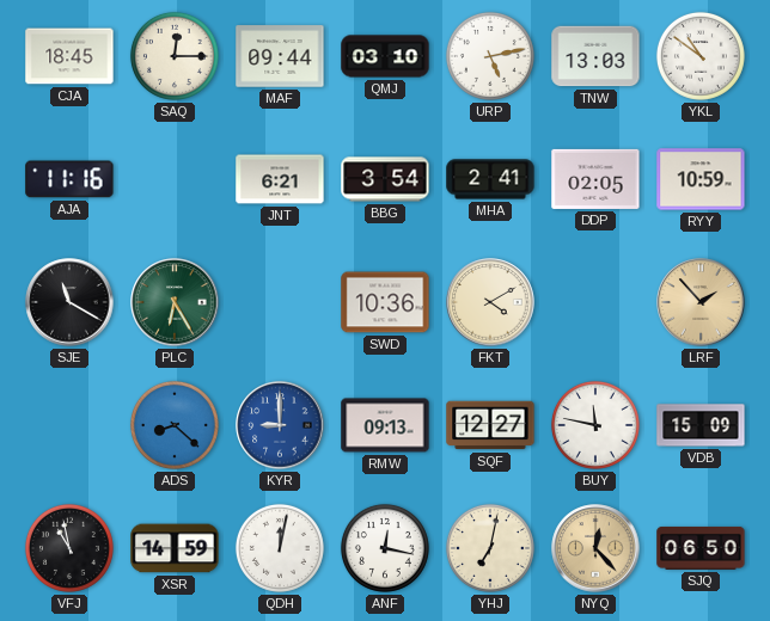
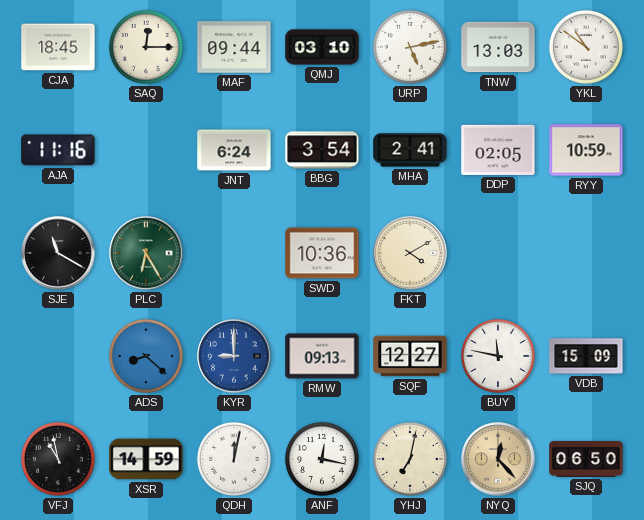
JNT: 6:21 -> 6:24 (234, 150)
LRF: 1:53 -> none (701, 302)
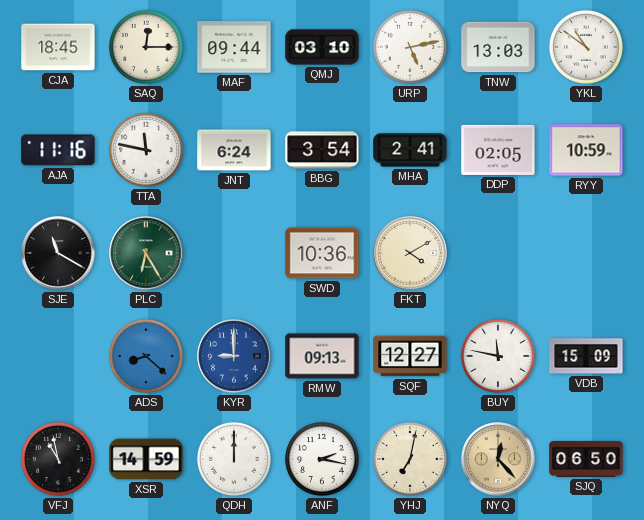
TTA: none -> 11:47 (146, 150)
QDH: 12:02 -> 12:00 (234, 459)
ANF: 12:17 -> 2:17 (322, 459)
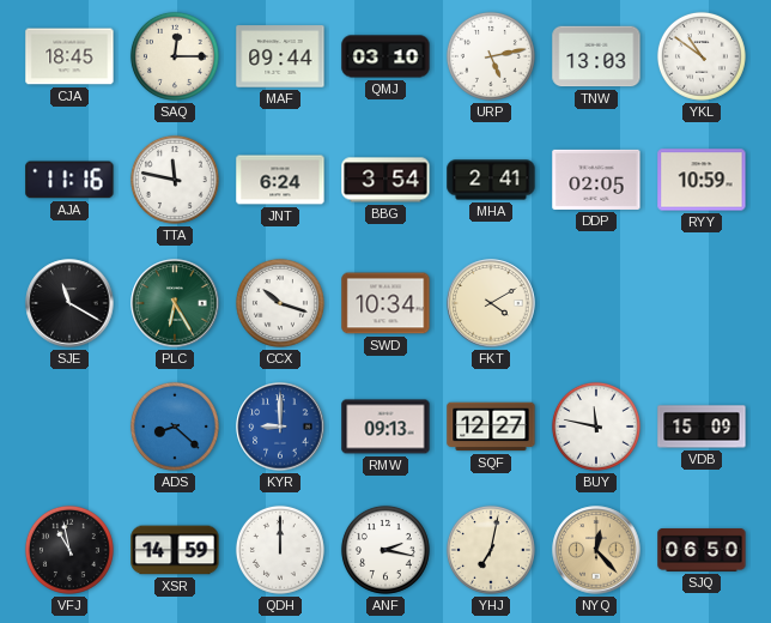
CCX: none -> 10:18 (280, 303)
SWD: 10:36 -> 10:34 (385, 303)
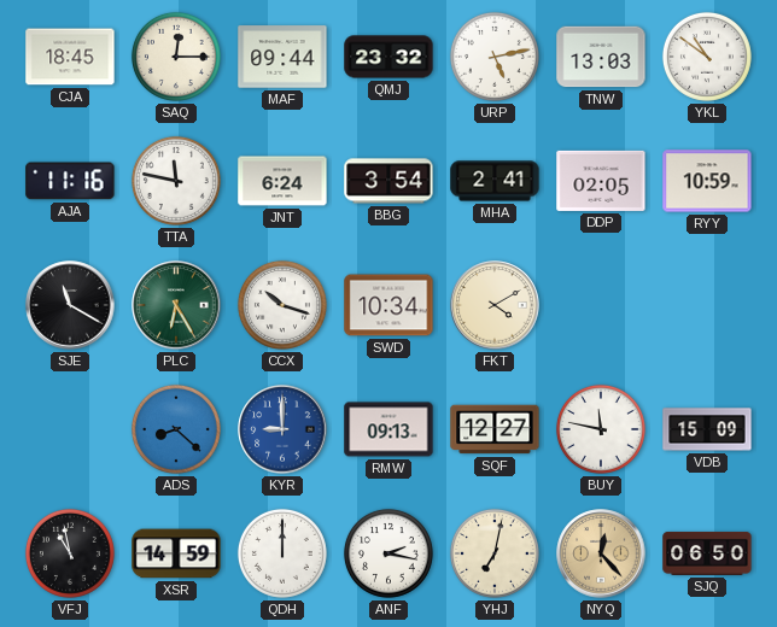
QMJ: 03:10 -> 23:32 (388, 57)
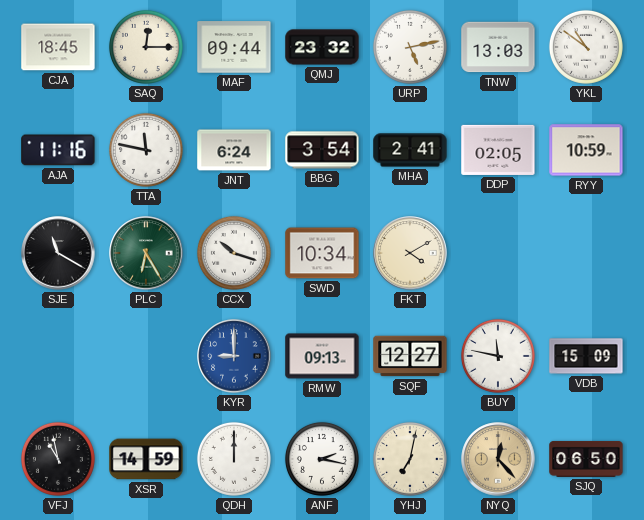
ADS: 8:22 -> none (176, 429)
